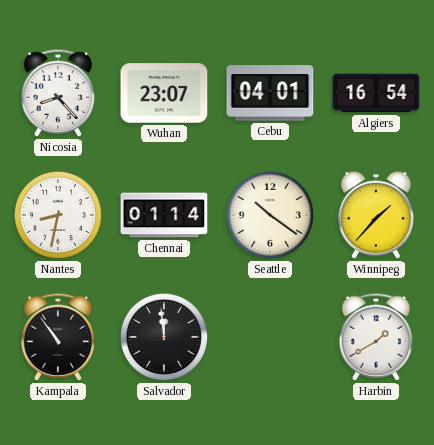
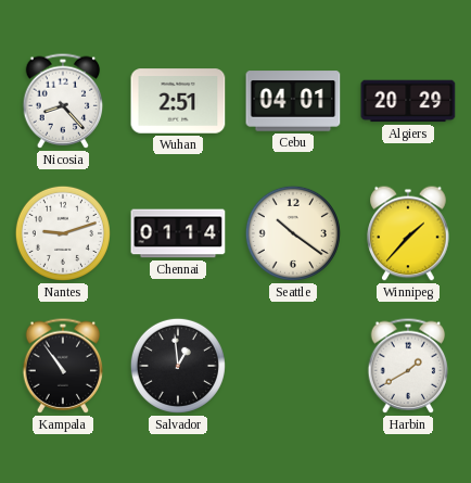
Wuhan: 23:07 -> 2:51 (178, 101)
Algiers: 16:54 -> 20:29 (408, 101)
Nantes: 8:32 -> 9:12 (63, 233)
Salvador: 11:59 -> 12:59 (178, 366)
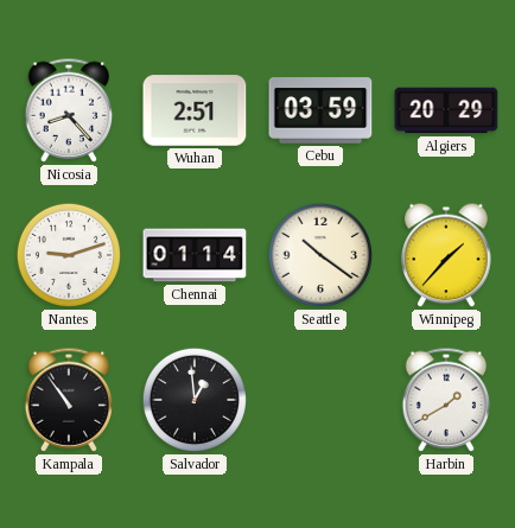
Cebu: 04:01 -> 03:59 (320, 110)
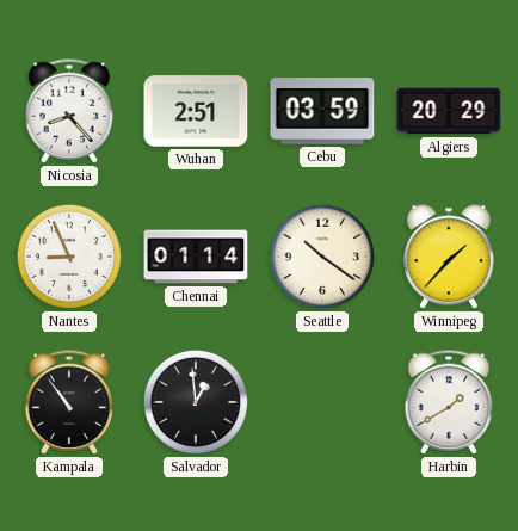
Nantes: 9:12 -> 8:56 (69, 257)
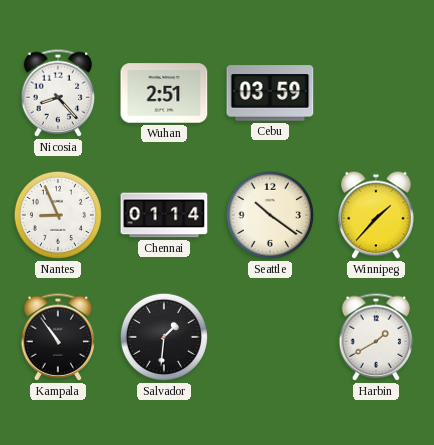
Algiers: 20:29 -> none (449, 111)
Salvador: 12:59 -> 1:31 (164, 337)
